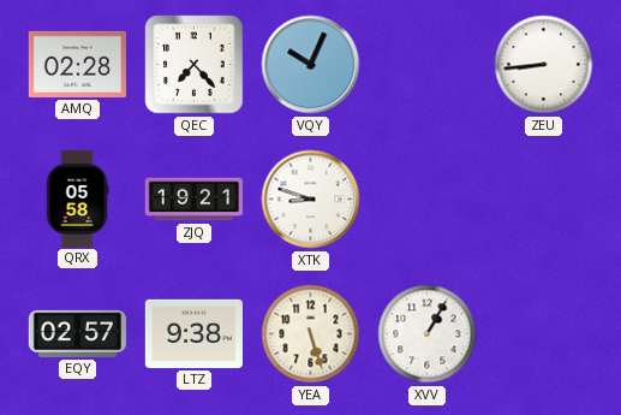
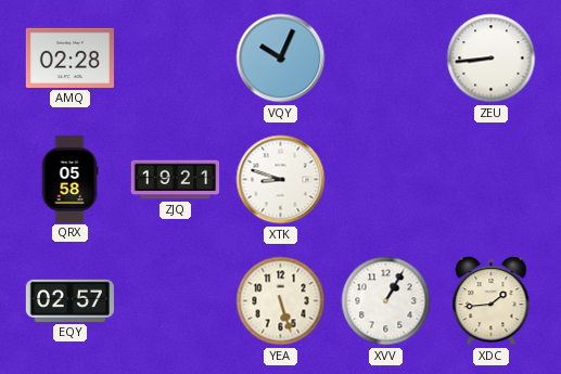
QEC: 7:23 -> none (195, 65)
LTZ: 9:38 -> none (193, 333)
XDC: none -> 1:44 (492, 301)
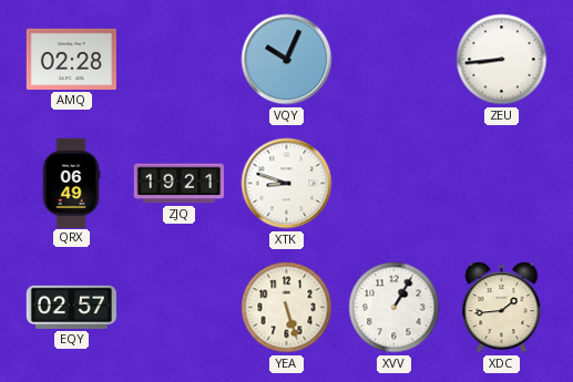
QRX: 05:58 -> 06:49 (71, 183)
